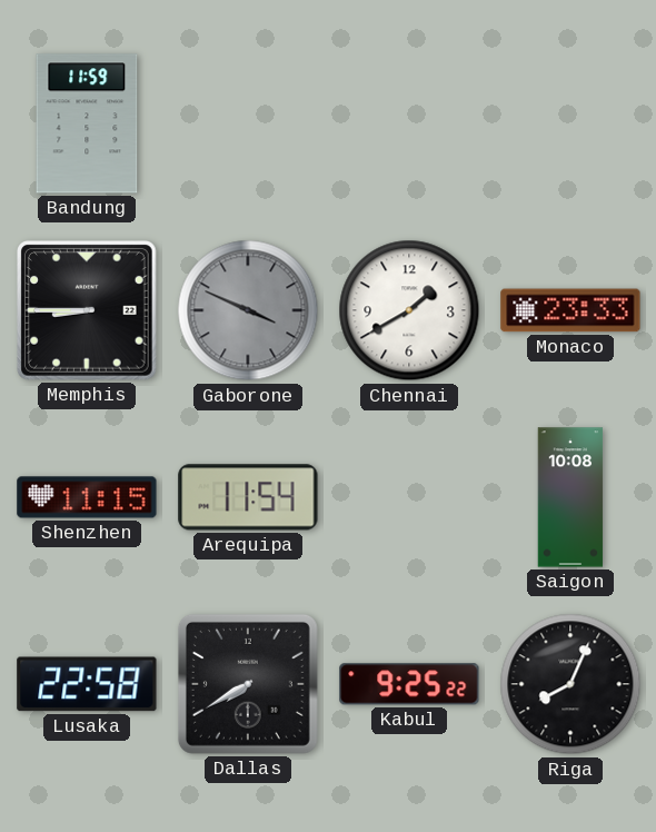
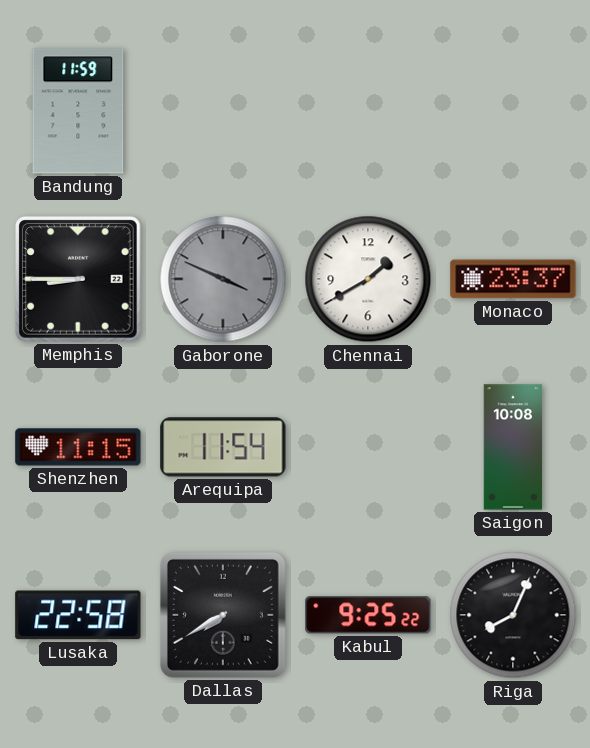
Monaco: 23:33 -> 23:37 (513, 279)
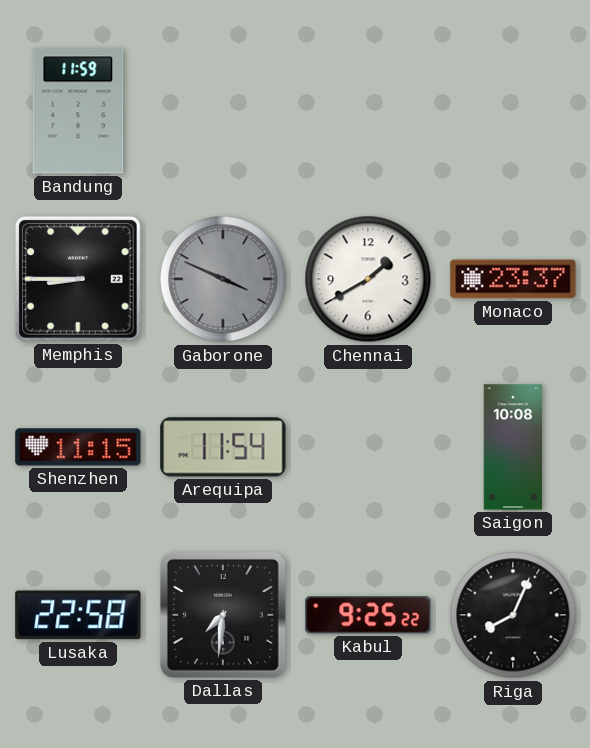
Dallas: 7:40 -> 7:31 (223, 615)
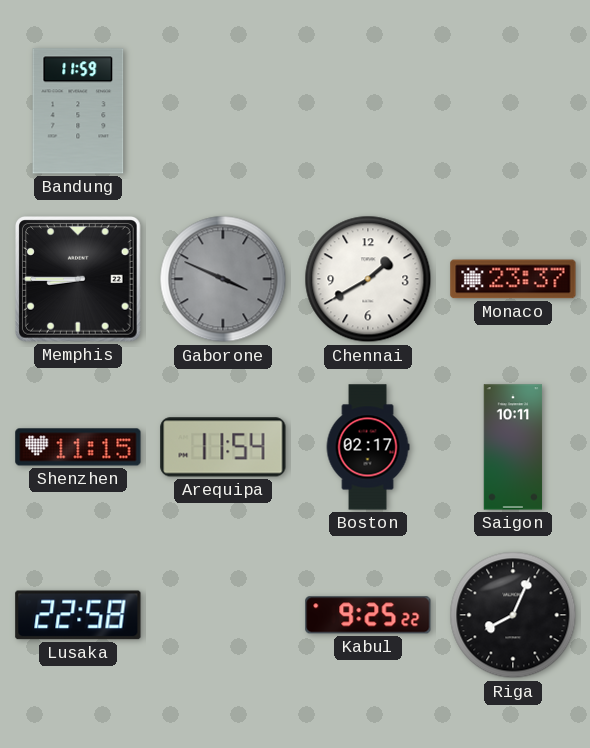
Boston: none -> 02:17 (368, 447)
Saigon: 10:08 -> 10:11 (513, 447)
Dallas: 7:31 -> none (223, 615)
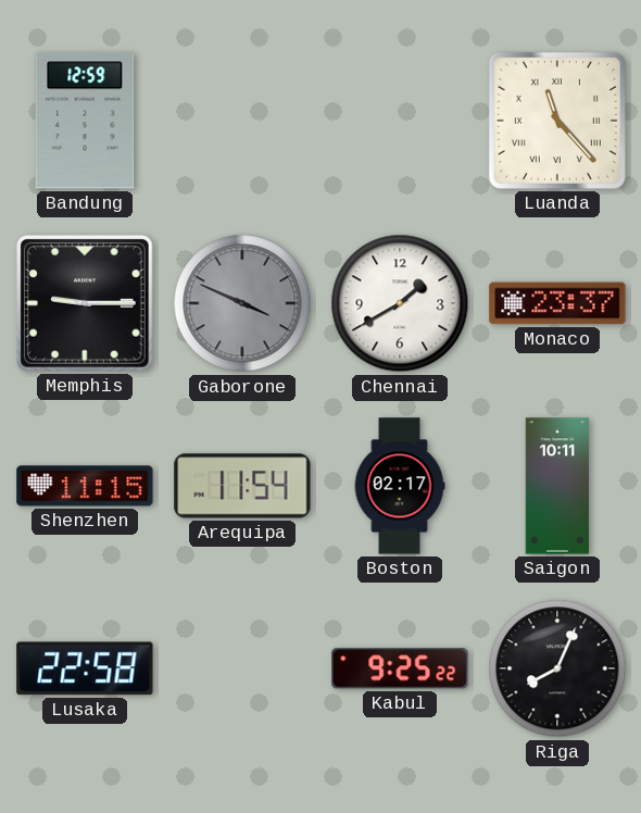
Bandung: 11:59 -> 12:59 (85, 121)
Luanda: none -> 11:23 (557, 121)
Memphis: 8:45 -> 9:15 (86, 304)
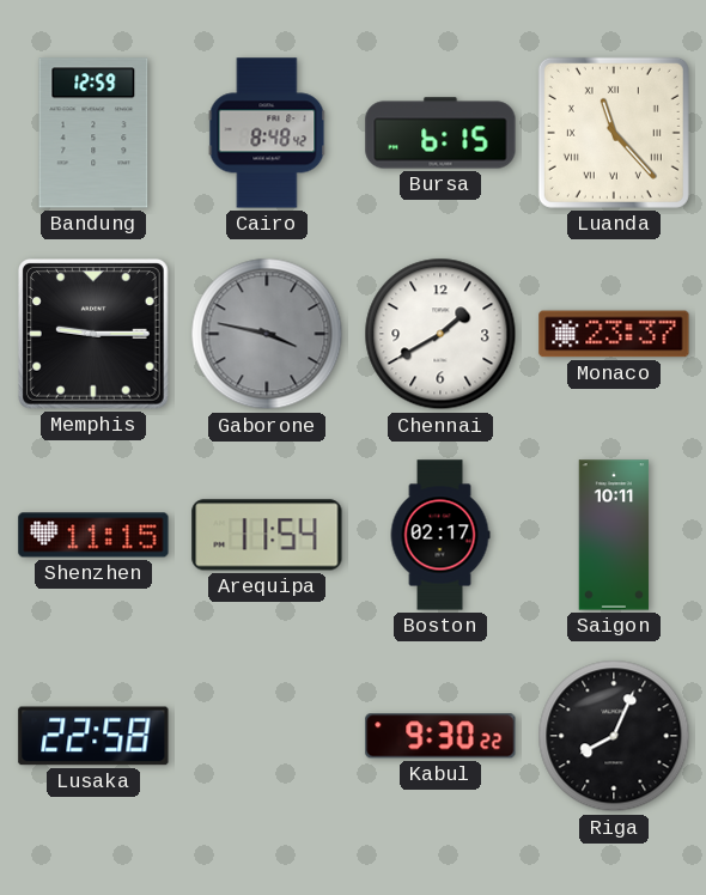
Cairo: none -> 8:48 (267, 133)
Bursa: none -> 6:15 (440, 133)
Gaborone: 3:49 -> 3:47 (267, 334)
Kabul: 9:25 -> 9:30 (440, 736)
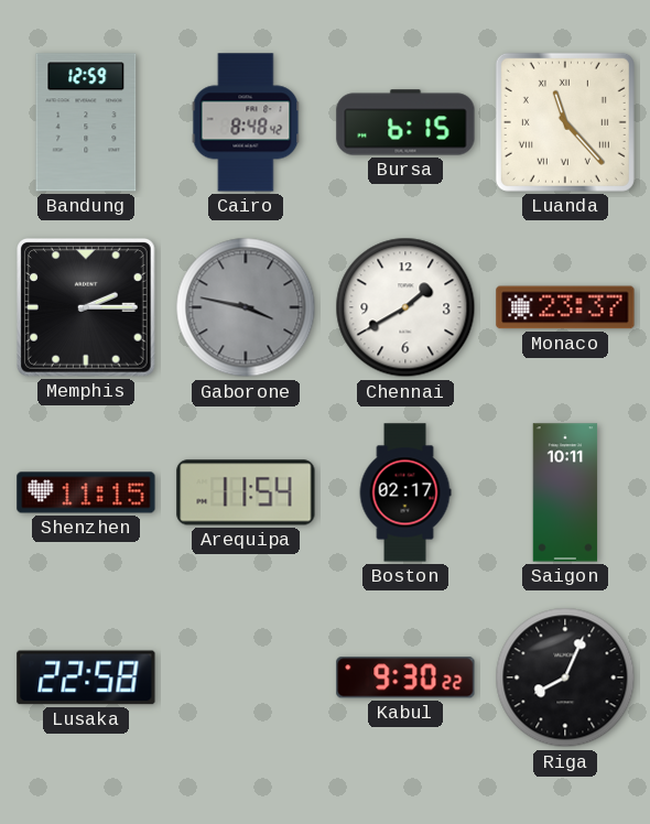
Memphis: 9:15 -> 2:15 (87, 308)
